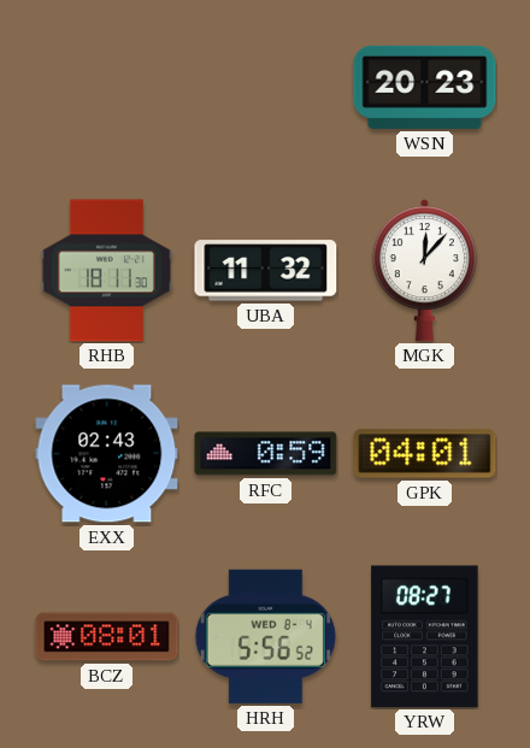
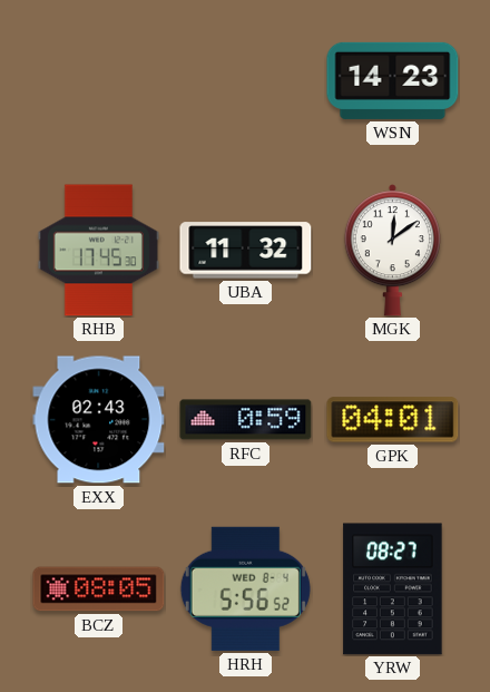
WSN: 20:23 -> 14:23 (393, 80)
RHB: 18:11 -> 17:45 (98, 251)
MGK: 12:07 -> 12:09 (392, 251)
BCZ: 08:01 -> 08:05 (99, 589)
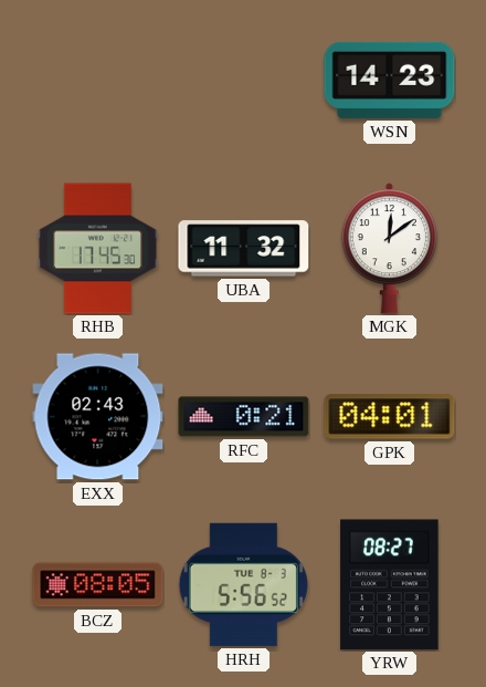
RFC: 0:59 -> 0:21 (244, 417)
HRH date: WED 8-4 -> TUE 8-3 (243, 584)
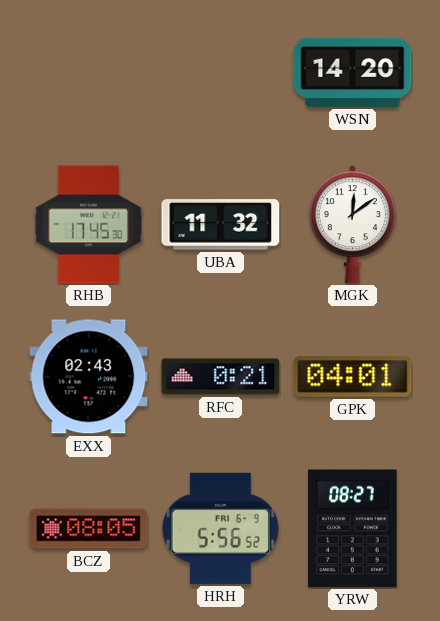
WSN: 14:23 -> 14:20 (353, 72)
HRH date: TUE 8-3 -> FRI 6-9 (220, 528)
